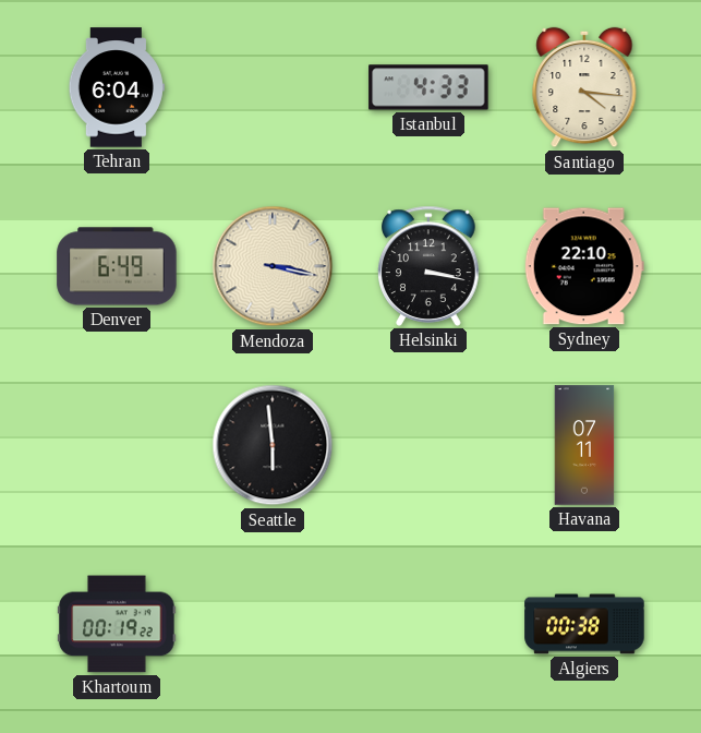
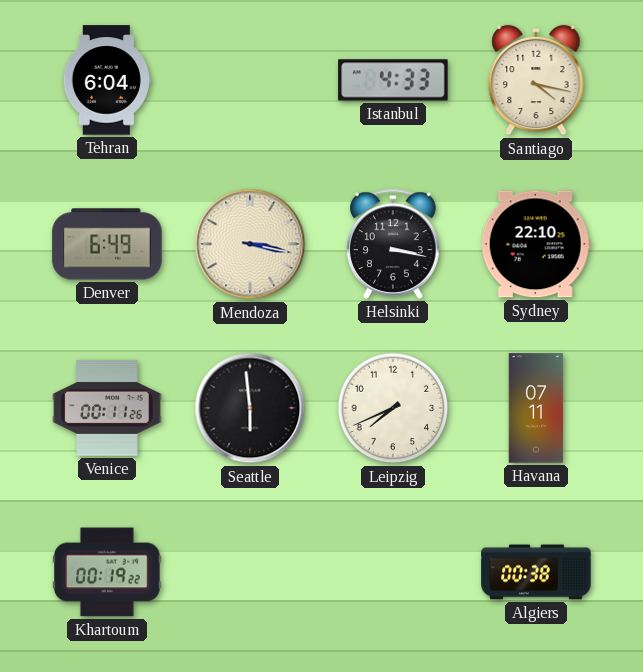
Santiago: 4:16 -> 4:17 (536, 80)
Venice: none -> 00:11 (107, 408)
Leipzig: none -> 7:41 (393, 408)
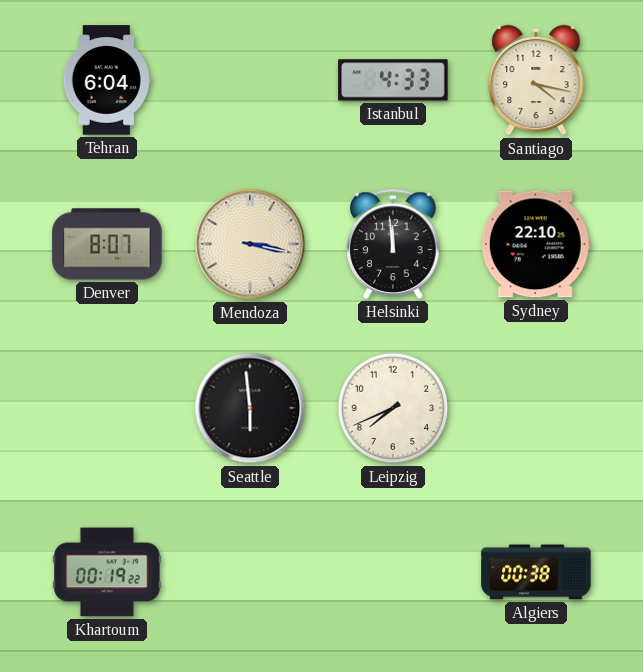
Denver: 6:49 -> 8:07 (107, 244)
Helsinki: 3:17 -> 11:59 (393, 244)
Venice: 00:11 -> none (107, 408)
Havana: 07:11 -> none (536, 408)
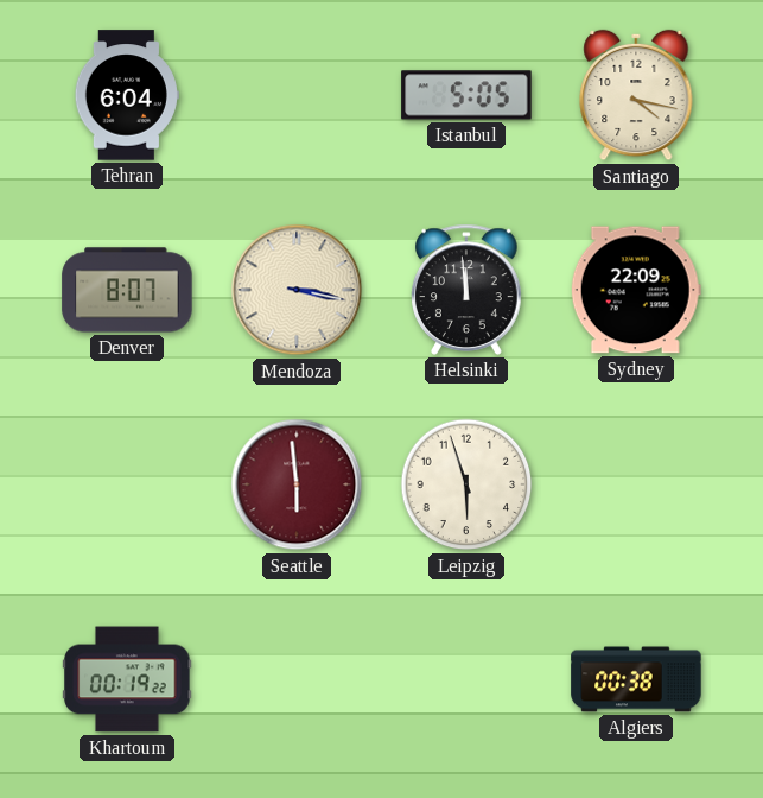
Istanbul: 4:33 -> 5:05 (466, 95)
Sydney: 22:10 -> 22:09 (636, 290)
Seattle dial: black -> burgundy (297, 484)
Leipzig: 7:41 -> 5:57 (466, 484)
